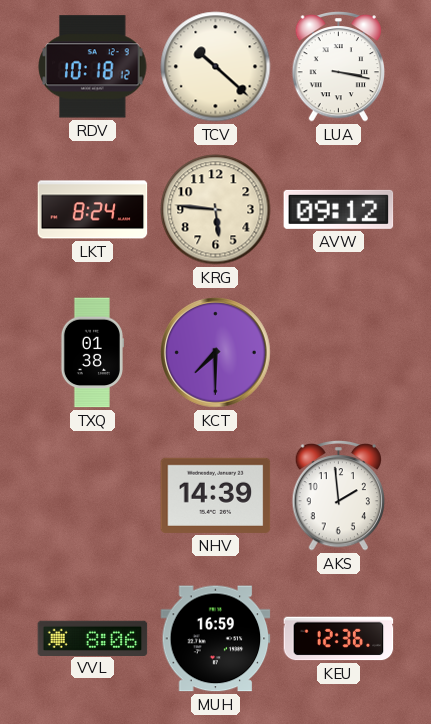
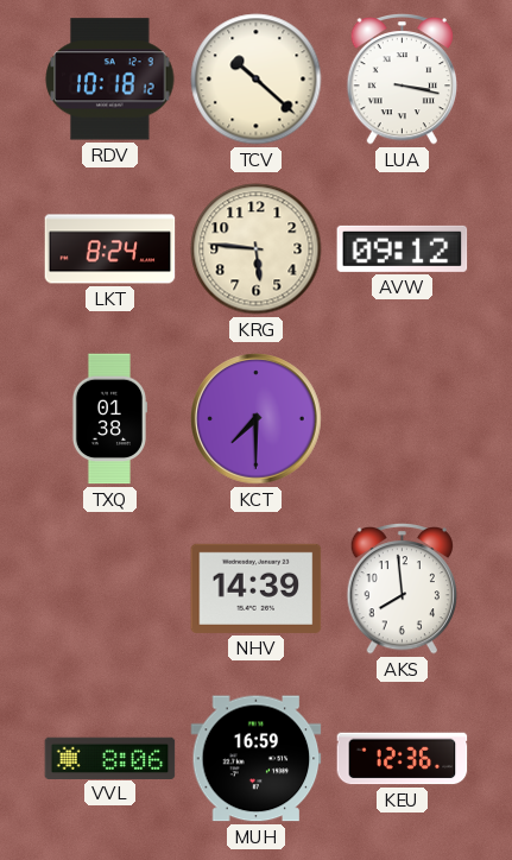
AKS: 1:59 -> 7:59 (402, 588)
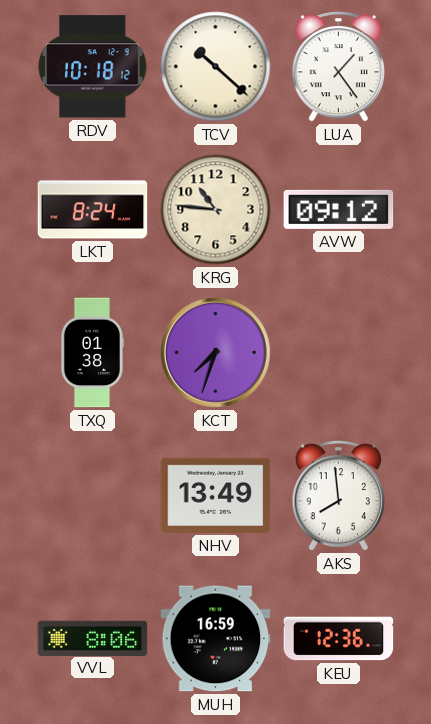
LUA: 3:17 -> 1:24 (338, 66)
KRG: 5:46 -> 10:46 (216, 210)
KCT: 7:30 -> 7:33 (216, 353)
NHV: 14:39 -> 13:49 (216, 495)
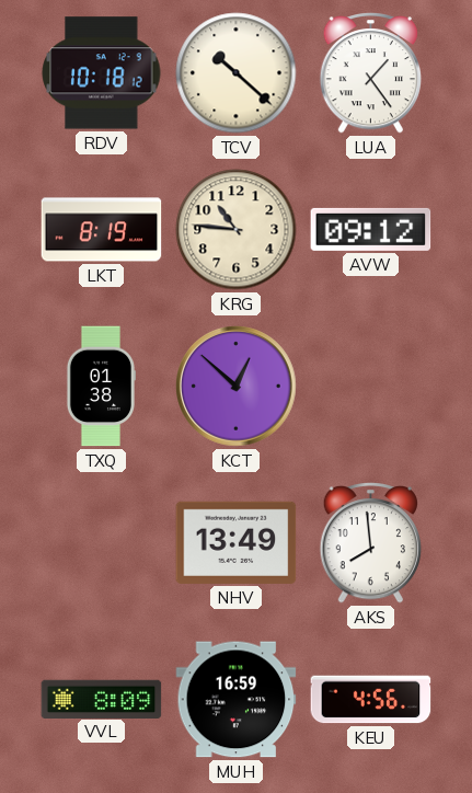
LKT: 8:24 -> 8:19 (102, 230)
KCT: 7:33 -> 12:52 (237, 387)
VVL: 8:06 -> 8:09 (102, 699)
KEU: 12:36 -> 4:56 (371, 700)
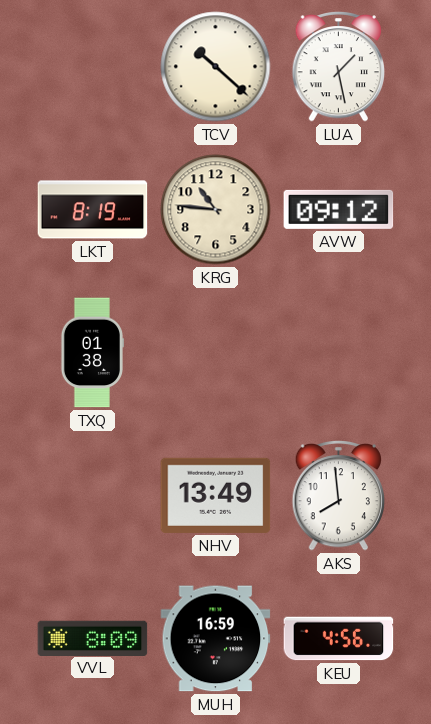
RDV: 10:18 -> none (102, 73)
LUA: 1:24 -> 1:28 (338, 66)
KCT: 12:52 -> none (237, 387)
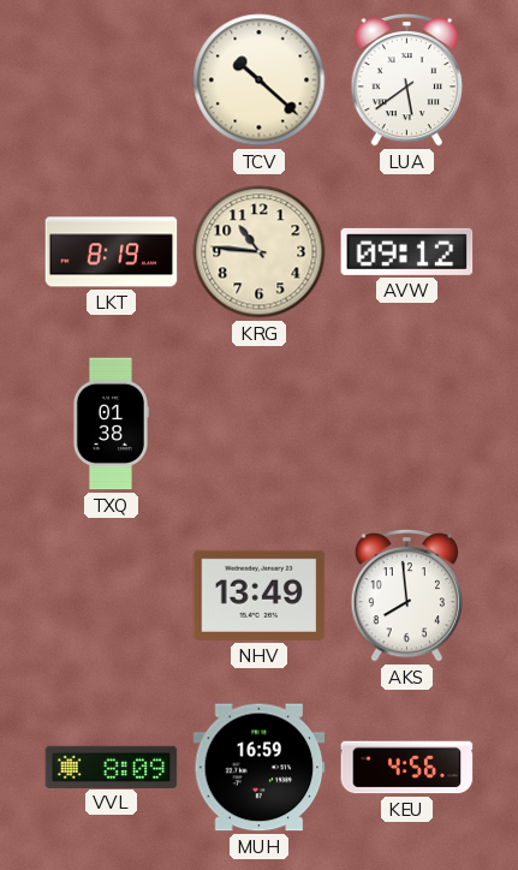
LUA: 1:28 -> 5:39 (406, 79)
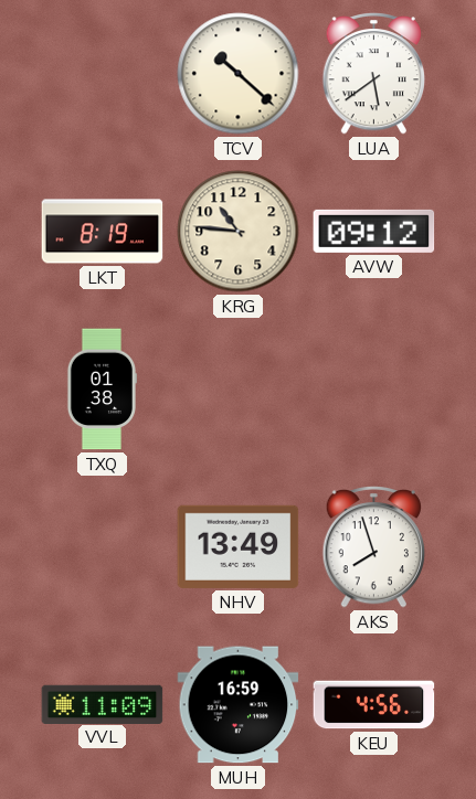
AKS: 7:59 -> 7:57 (373, 546)
VVL: 8:09 -> 11:09 (103, 704)
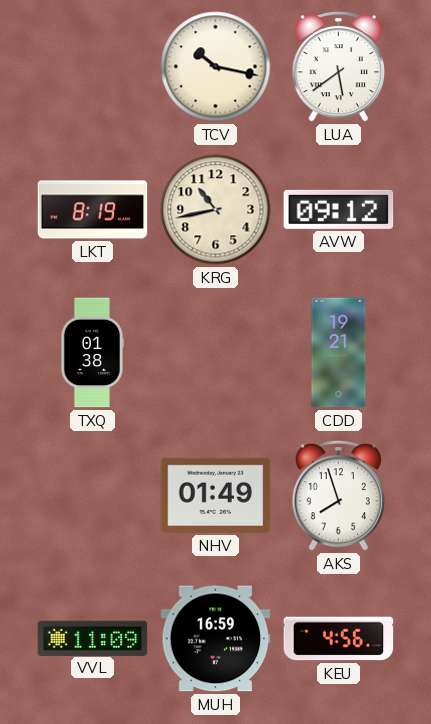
TCV: 10:22 -> 10:17 (216, 67)
KRG: 10:46 -> 10:43 (216, 210)
CDD: none -> 19:21 (339, 353)
NHV: 13:49 -> 01:49 (216, 495)
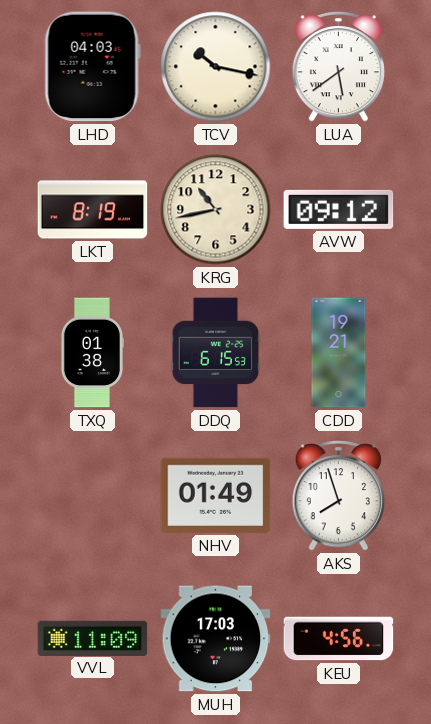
LHD: none -> 04:03 (92, 67)
DDQ: none -> 6:15 (216, 353)
MUH: 16:59 -> 17:03 (216, 639)
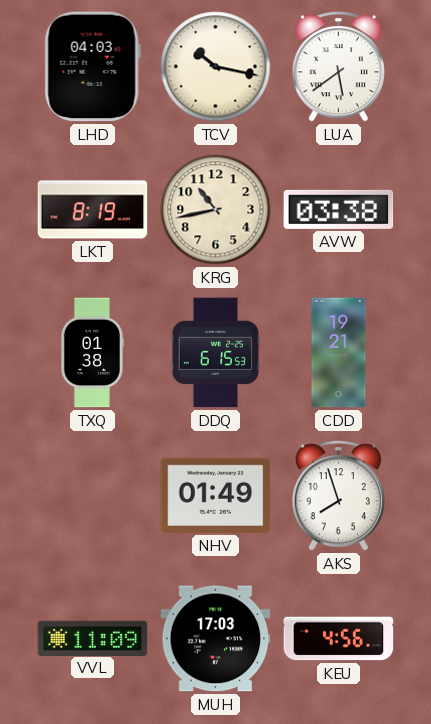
AVW: 09:12 -> 03:38 (339, 209)
